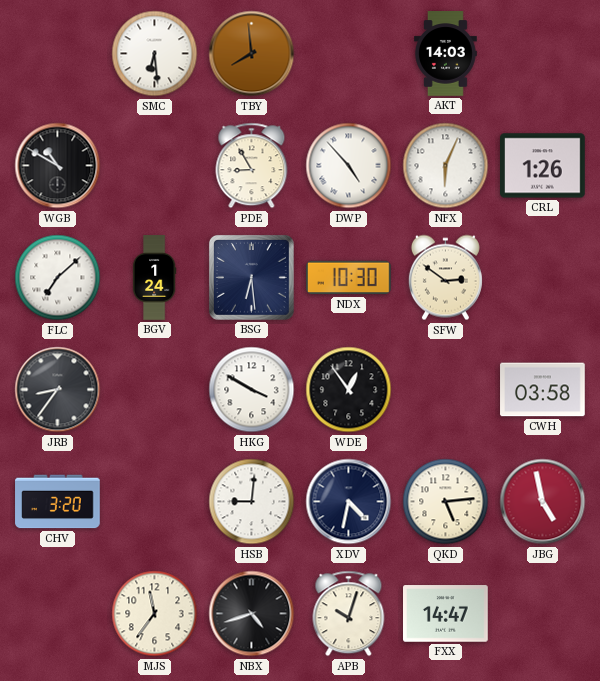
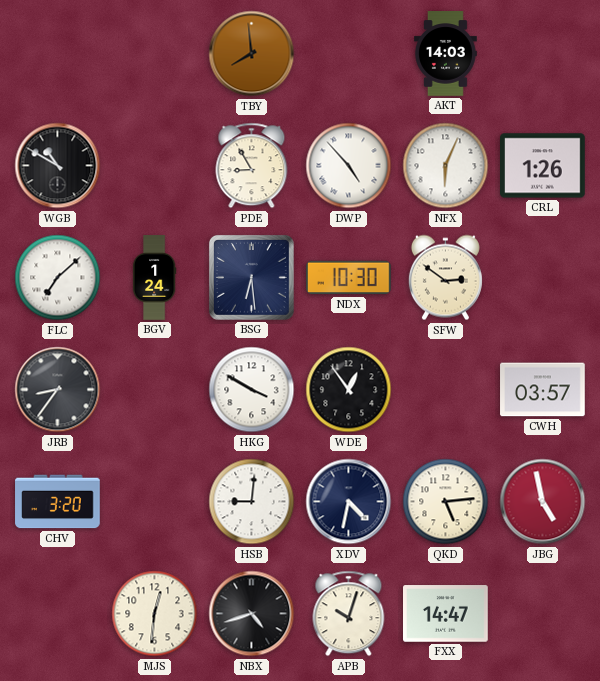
SMC: 6:29 -> none (155, 54)
CWH: 03:58 -> 03:57 (543, 390)
MJS: 11:36 -> 12:31 (155, 614)
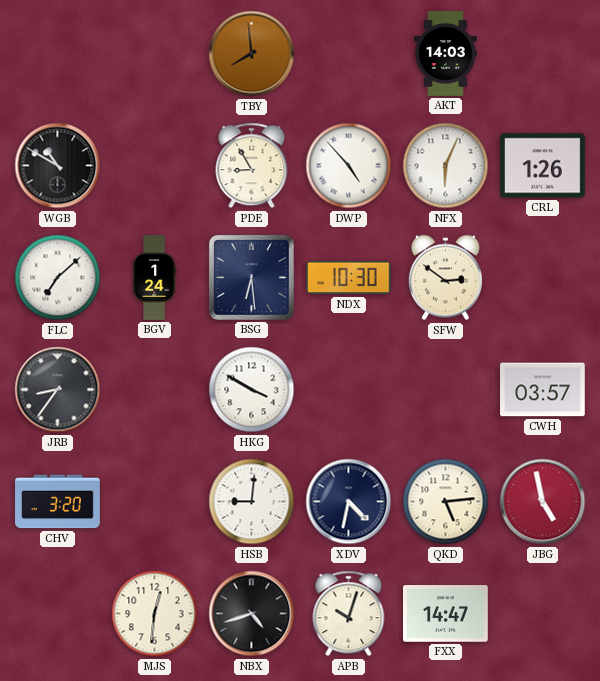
WDE: 12:54 -> none (349, 390)
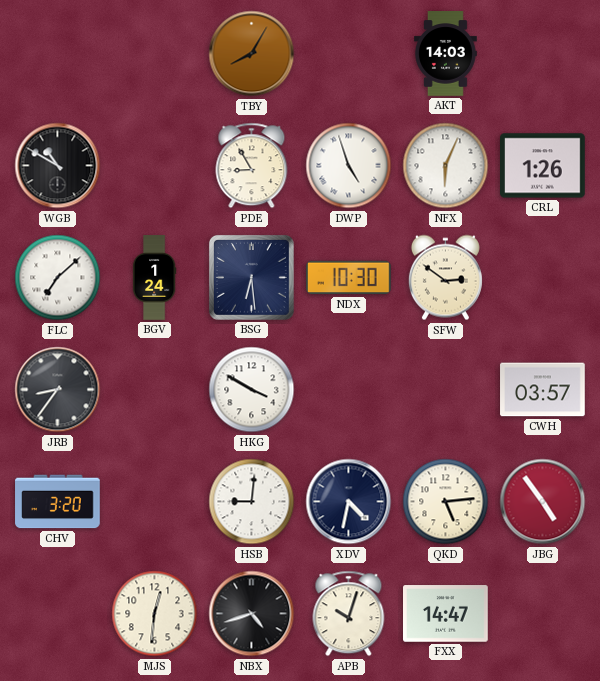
TBY: 7:59 -> 8:05 (252, 54)
DWP: 4:53 -> 4:57 (349, 166)
JBG: 4:58 -> 4:54 (543, 502)
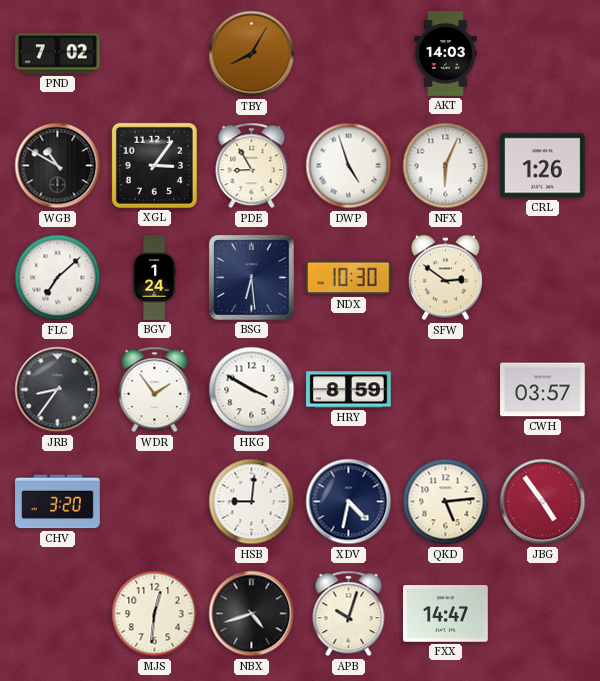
PND: none -> 7:02 (58, 54)
XGL: none -> 3:06 (154, 165)
WDR: none -> 1:54 (155, 390)
HRY: none -> 8:59 (349, 390)
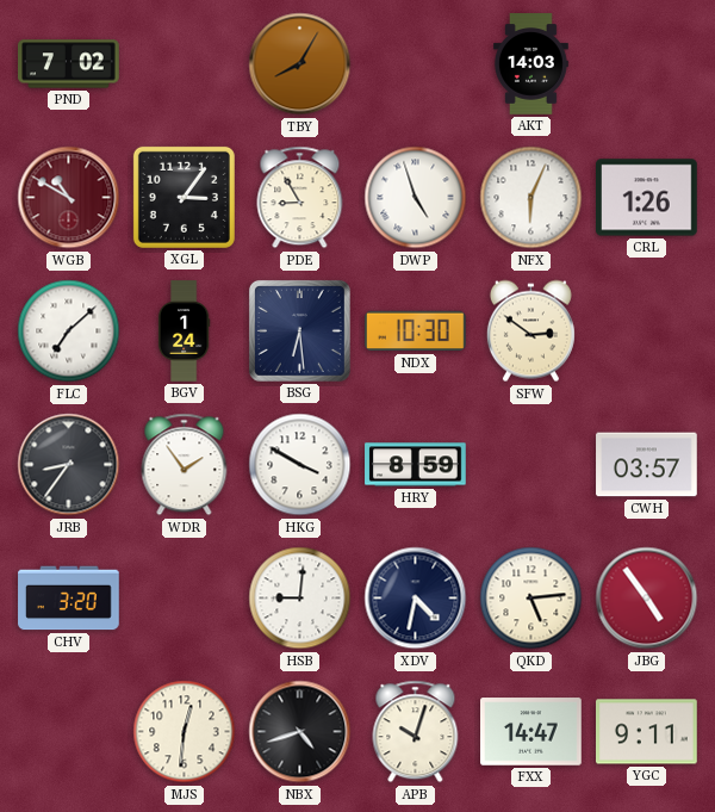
WGB dial: black -> burgundy (69, 198)
YGC: none -> 9:11 (647, 732)
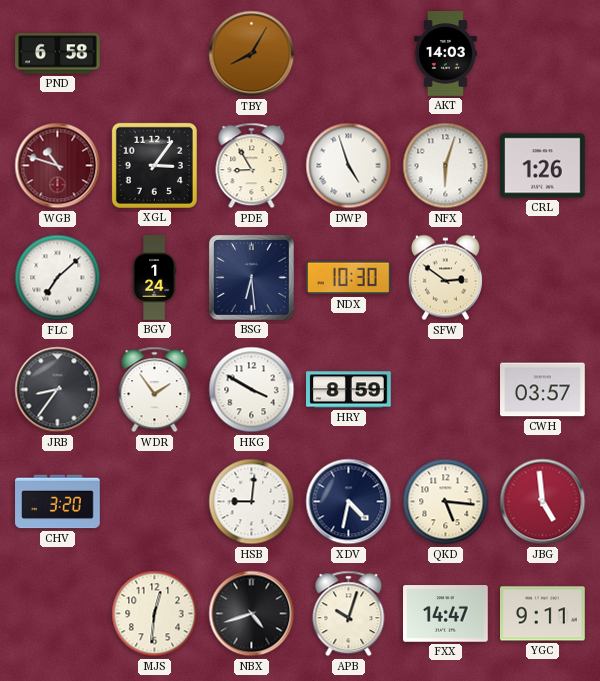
PND: 7:02 -> 6:58 (58, 54)
WGB: 10:50 -> 10:48 (58, 166)
NFX: 6:04 -> 6:03 (446, 166)
QKD: 5:14 -> 5:16 (446, 502)
JBG: 4:54 -> 4:59 (543, 502)
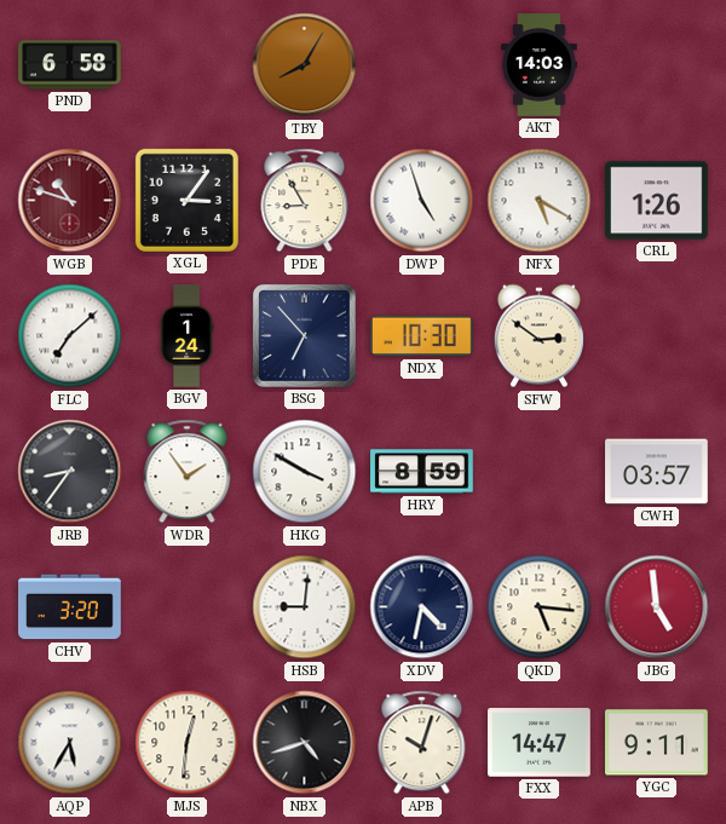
NFX: 6:03 -> 5:20 (540, 201)
BSG: 6:29 -> 6:53 (304, 335)
AQP: none -> 5:35 (70, 743)
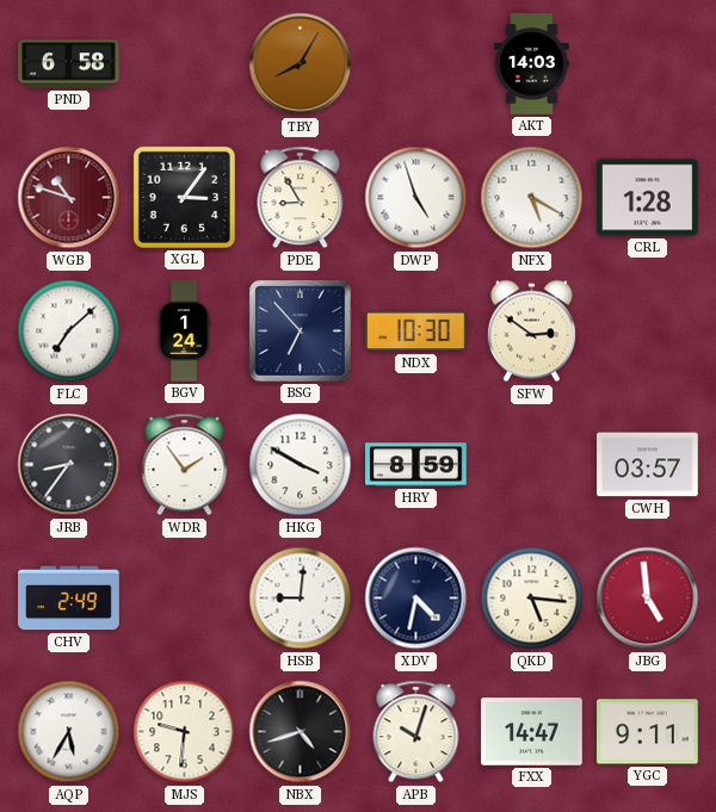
CRL: 1:26 -> 1:28 (648, 198)
CHV: 3:20 -> 2:49 (69, 599)
MJS: 12:31 -> 9:31 (185, 732)
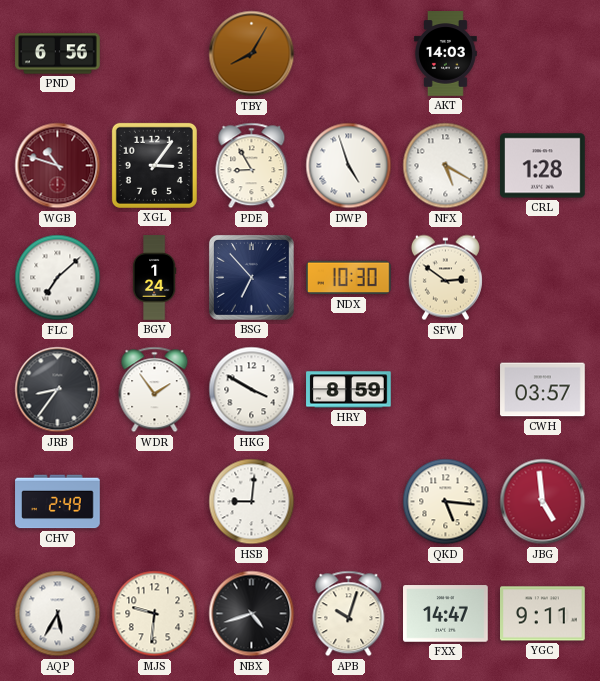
PND: 6:58 -> 6:56 (58, 54)
XDV: 4:32 -> none (416, 599)
